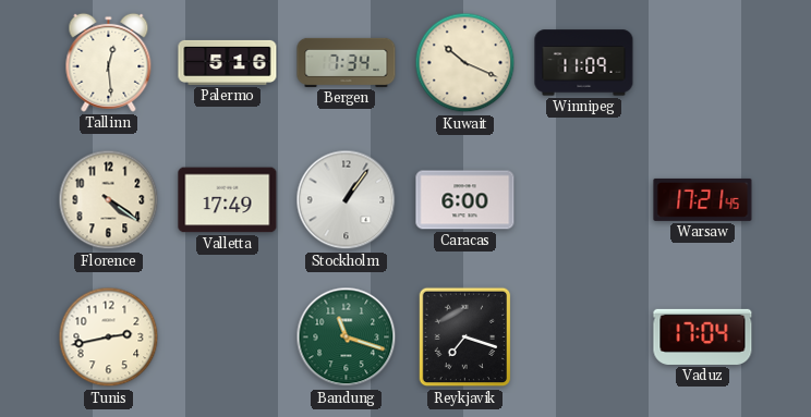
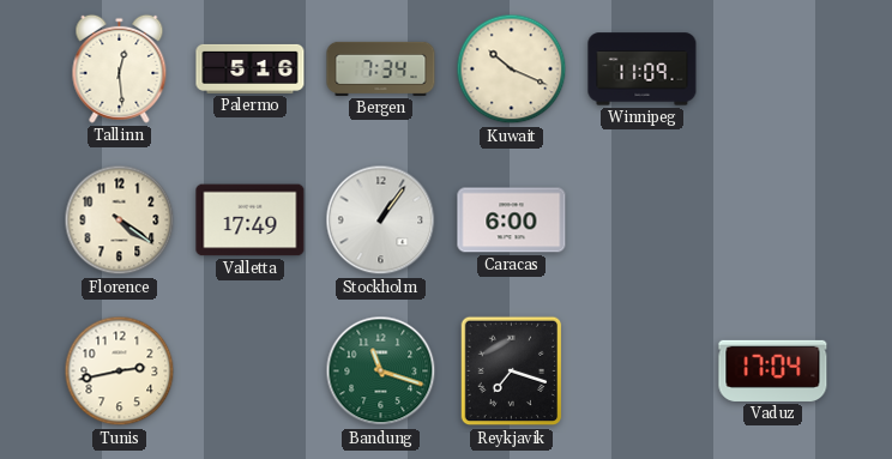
Warsaw: 17:21 -> none (703, 199)
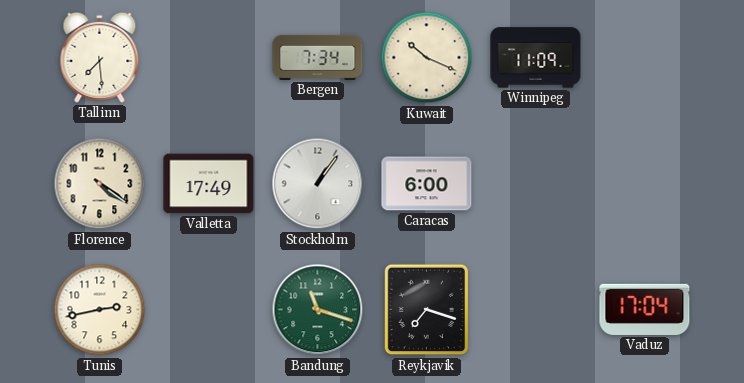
Tallinn: 12:29 -> 7:29 (100, 57)
Palermo: 5:16 -> none (251, 68)
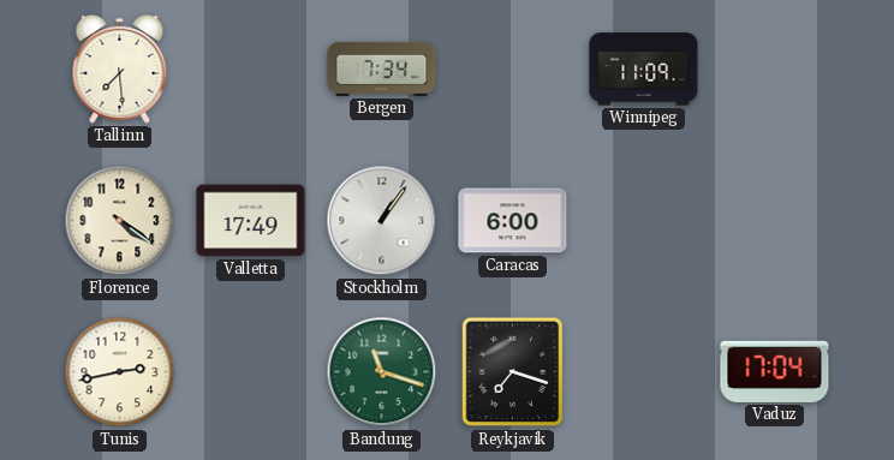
Kuwait: 10:19 -> none (427, 58)
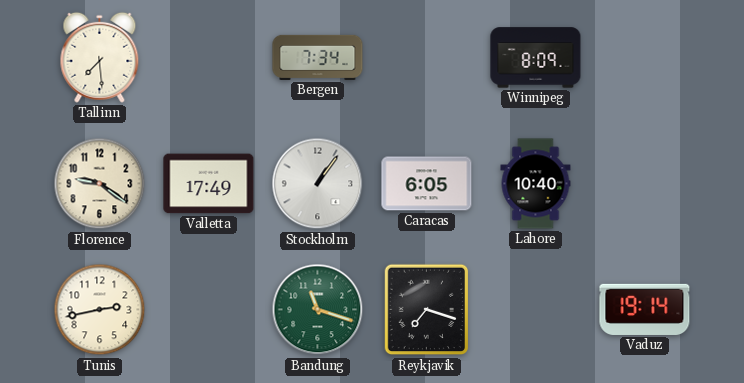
Winnipeg: 11:09 -> 8:09 (536, 58)
Florence: 4:21 -> 9:21 (100, 184)
Caracas: 6:00 -> 6:05 (427, 184)
Lahore: none -> 10:40 (536, 184)
Vaduz: 17:04 -> 19:14 (645, 309)
